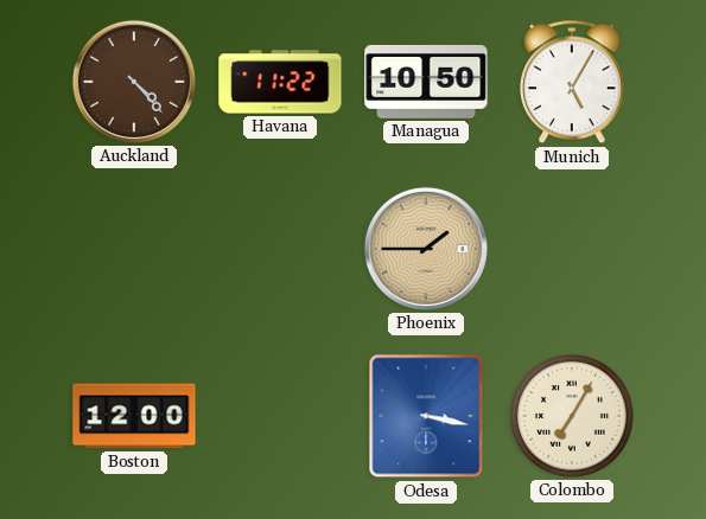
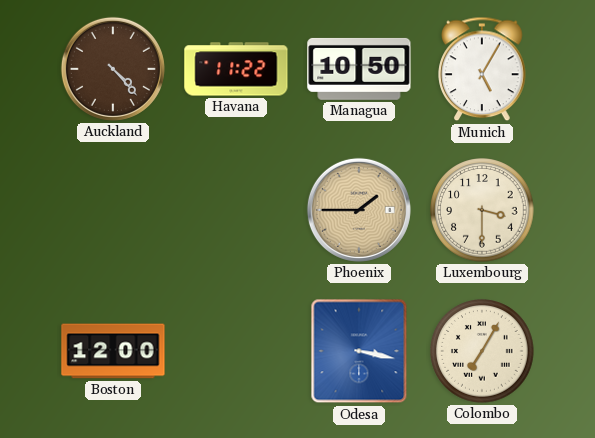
Luxembourg: none -> 3:30 (482, 210)
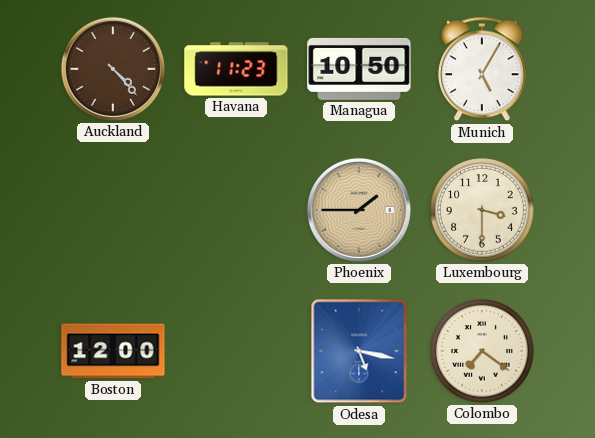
Havana: 11:22 -> 11:23 (236, 69)
Odesa: 3:17 -> 5:17 (359, 351)
Colombo: 7:05 -> 7:21 (482, 351)
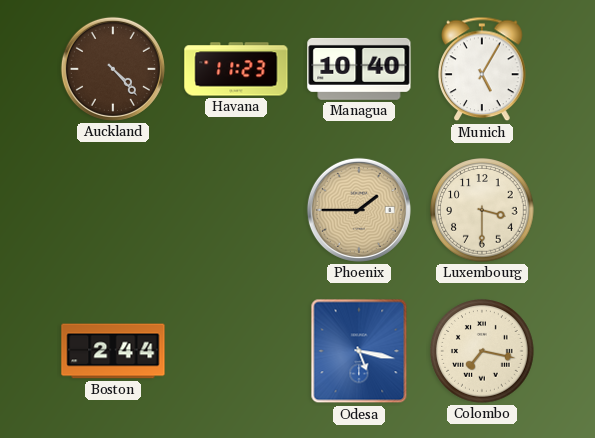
Managua: 10:50 -> 10:40 (359, 69)
Boston: 12:00 -> 2:44 (113, 351)
Colombo: 7:21 -> 7:17 (482, 351)
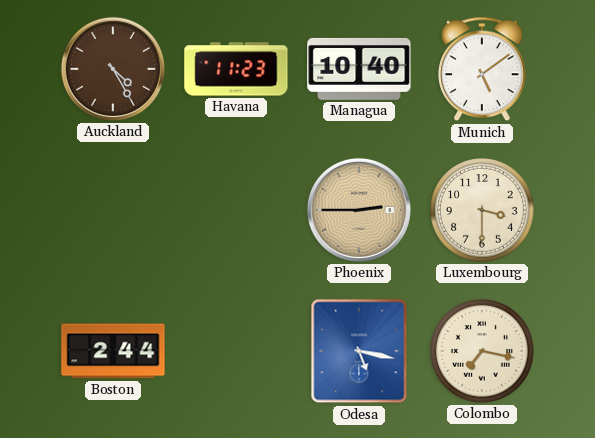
Auckland: 4:23 -> 4:25 (113, 69)
Munich: 5:05 -> 5:09 (482, 69)
Phoenix: 1:45 -> 2:45 (359, 210)
